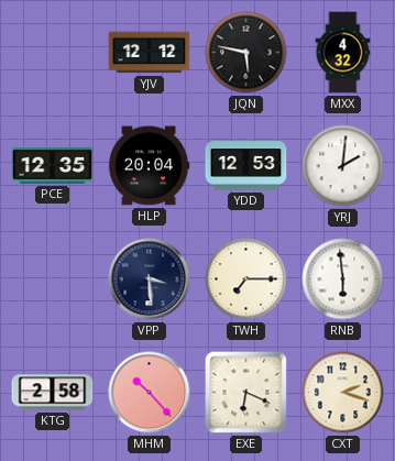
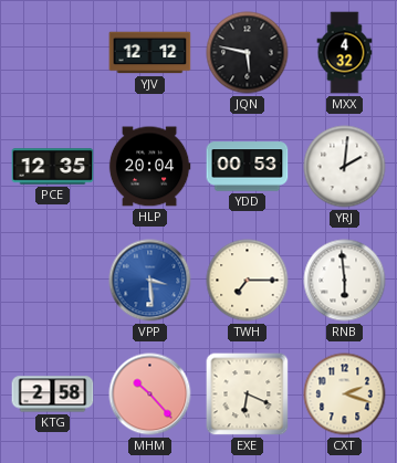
YDD: 12:53 -> 00:53 (248, 167)
VPP dial: navy -> blue (150, 281)
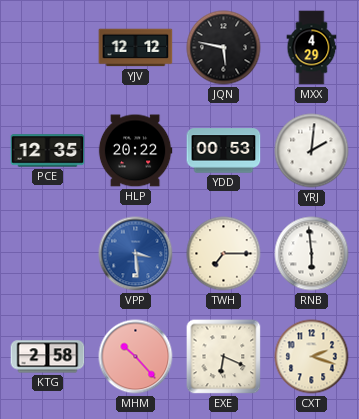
MXX: 4:32 -> 4:29 (312, 48)
HLP: 20:04 -> 20:22 (135, 151)
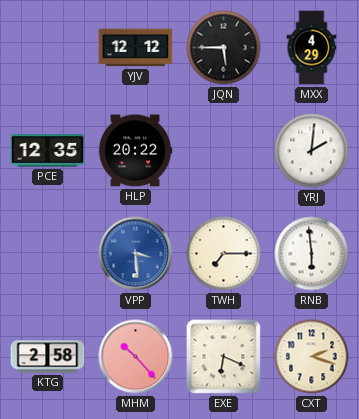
JQN: 5:47 -> 5:45 (224, 48)
YDD: 00:53 -> none (224, 151)
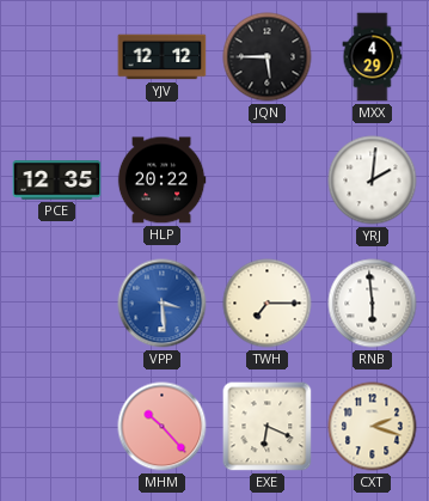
KTG: 2:58 -> none (48, 357)
